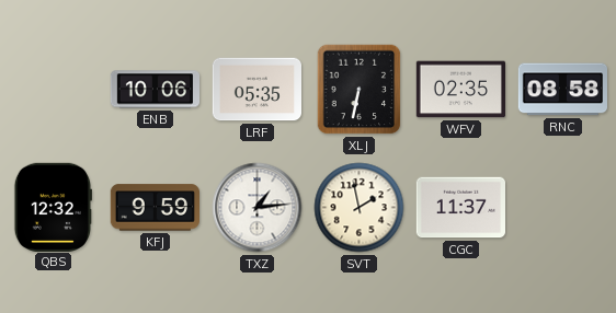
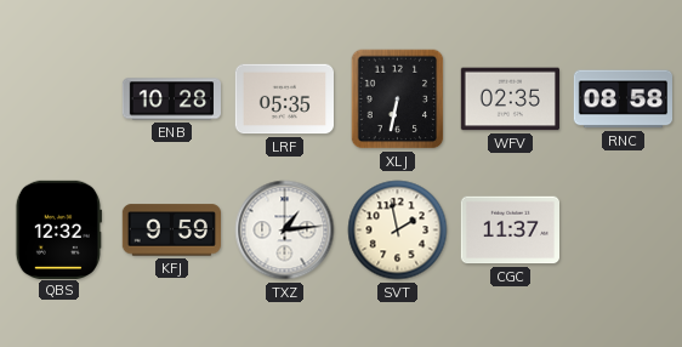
ENB: 10:06 -> 10:28 (172, 99)
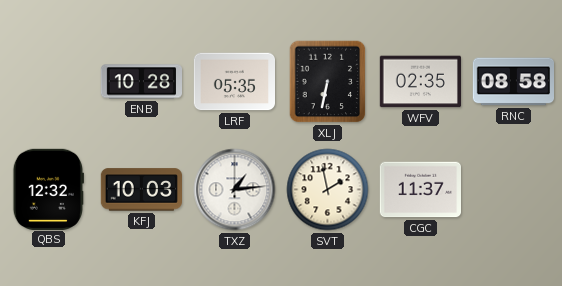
KFJ: 9:59 -> 10:03 (141, 190)
